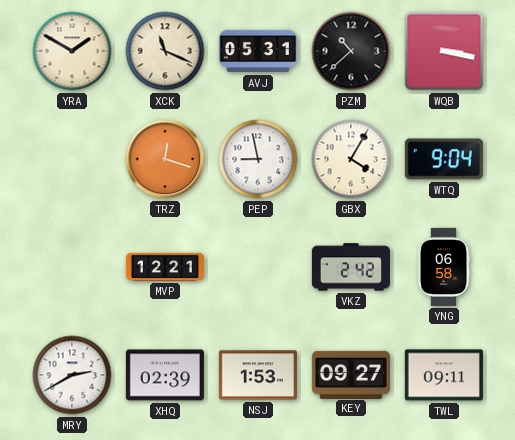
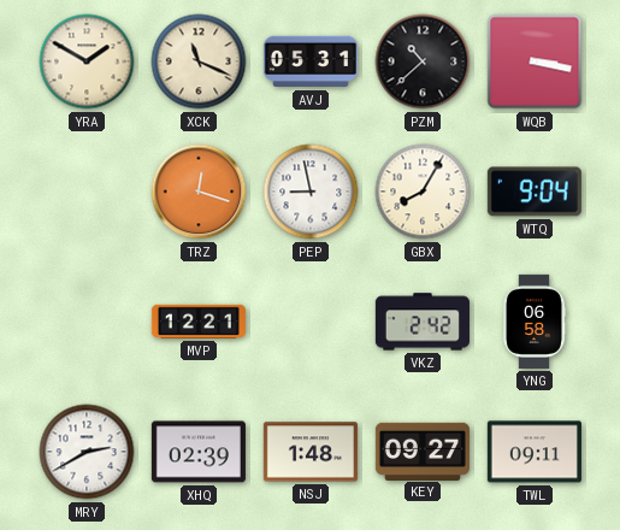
GBX: 4:05 -> 8:05 (423, 192)
NSJ: 1:53 -> 1:48 (311, 452)
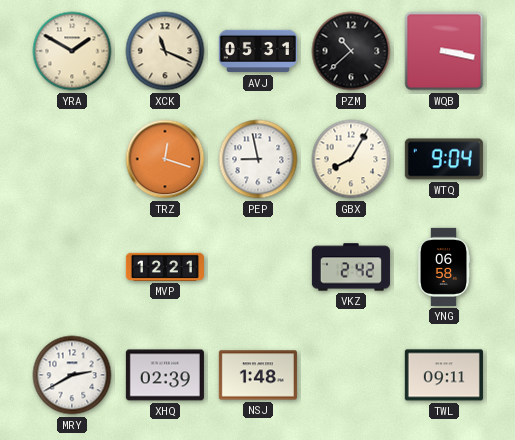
KEY: 09:27 -> none (423, 450)
